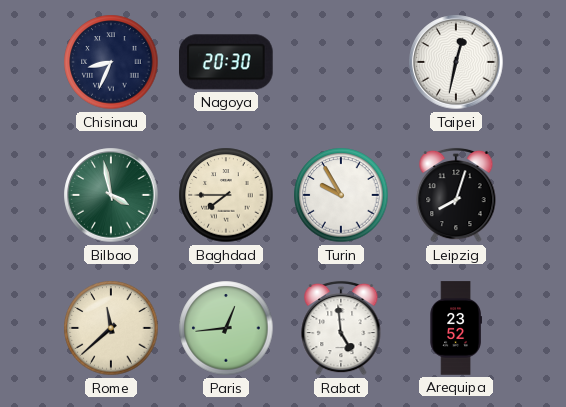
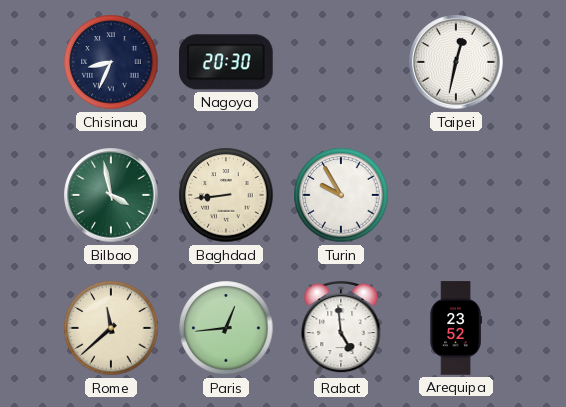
Baghdad: 7:45 -> 8:44 (226, 195)
Leipzig: 8:03 -> none (456, 195)
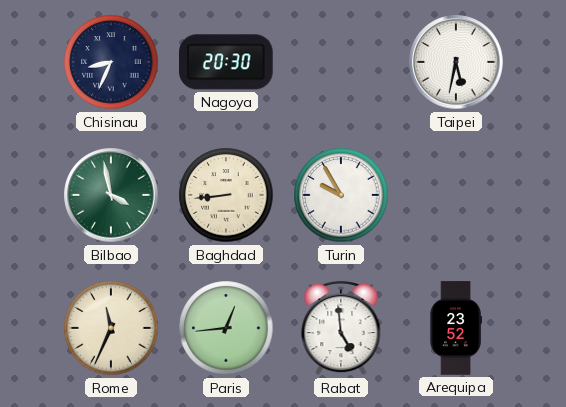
Taipei: 12:32 -> 5:32 (456, 62)
Rome: 11:38 -> 11:34 (111, 328)
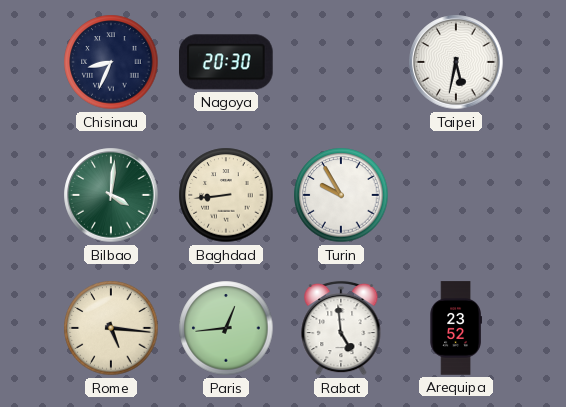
Bilbao: 3:58 -> 4:01 (111, 195)
Rome: 11:34 -> 5:16 (111, 328)
